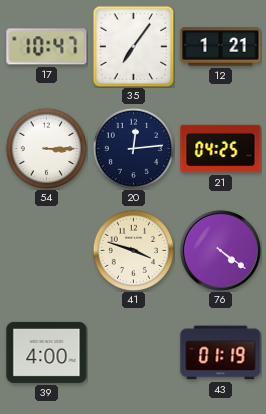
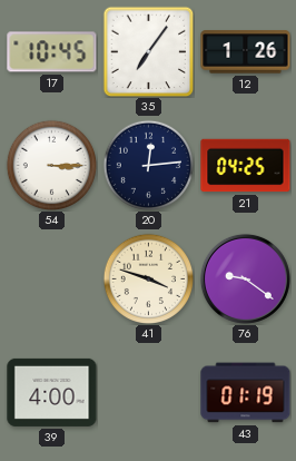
17: 10:47 -> 10:45 (52, 52)
12: 1:21 -> 1:26 (246, 52)
76: 4:21 -> 9:21 (245, 278)
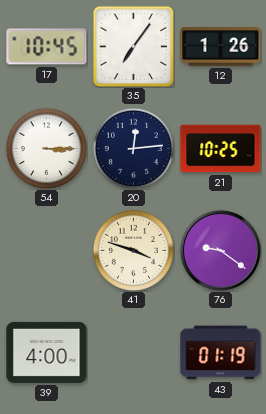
21: 04:25 -> 10:25 (221, 149)
